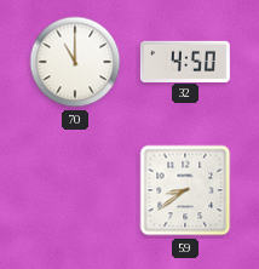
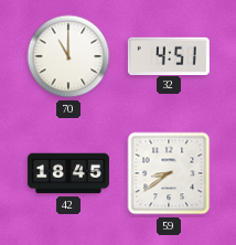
32: 4:50 -> 4:51 (169, 55)
42: none -> 18:45 (68, 173)
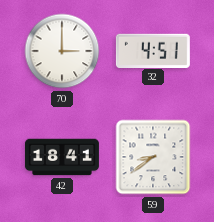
70: 11:00 -> 3:00 (62, 51)
42: 18:45 -> 18:41 (62, 157)
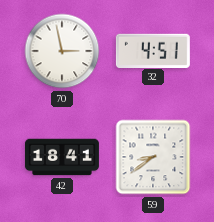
70: 3:00 -> 2:58 (62, 51)
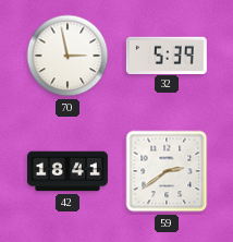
32: 4:51 -> 5:39 (167, 55)
59: 8:39 -> 2:39 (167, 171)
